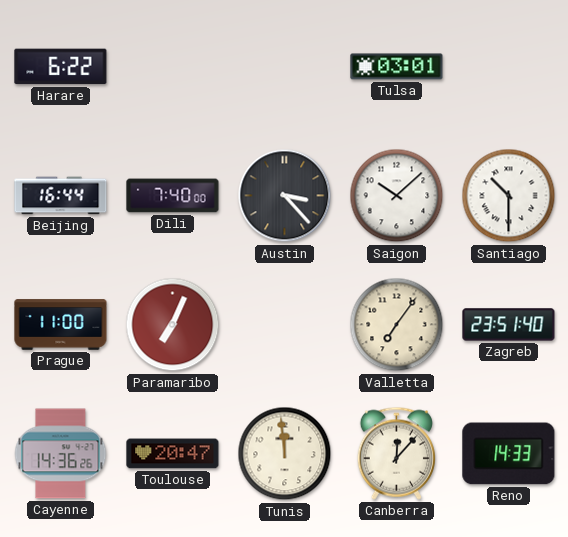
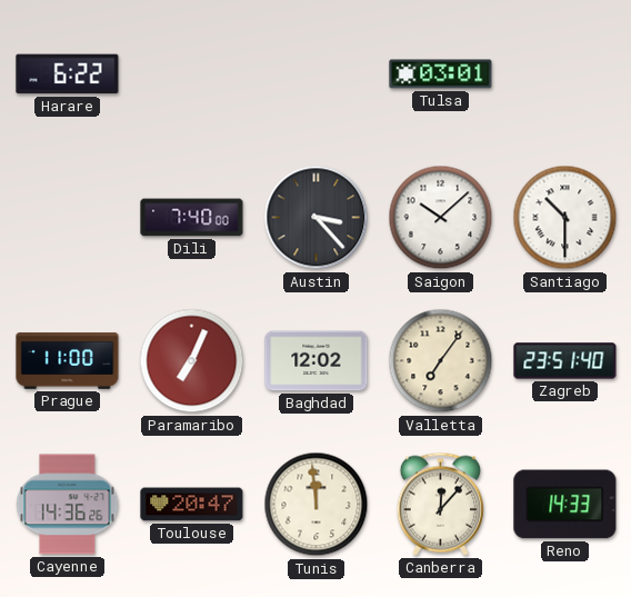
Beijing: 16:44 -> none (61, 196)
Baghdad: none -> 12:02 (317, 361)
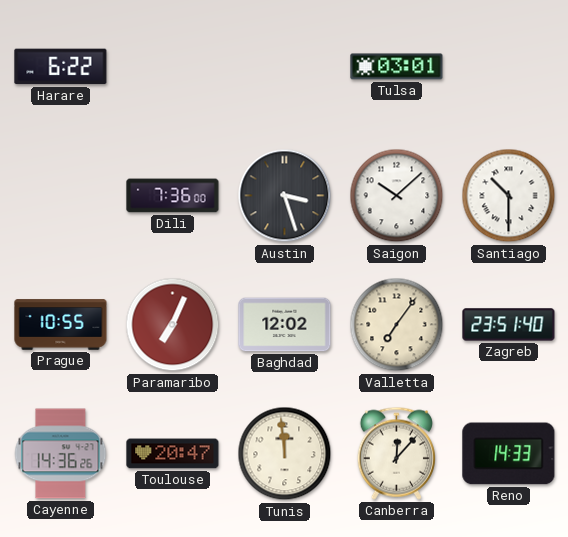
Dili: 7:40 -> 7:36 (173, 196)
Austin: 3:23 -> 3:27 (285, 196)
Prague: 11:00 -> 10:55 (61, 325)
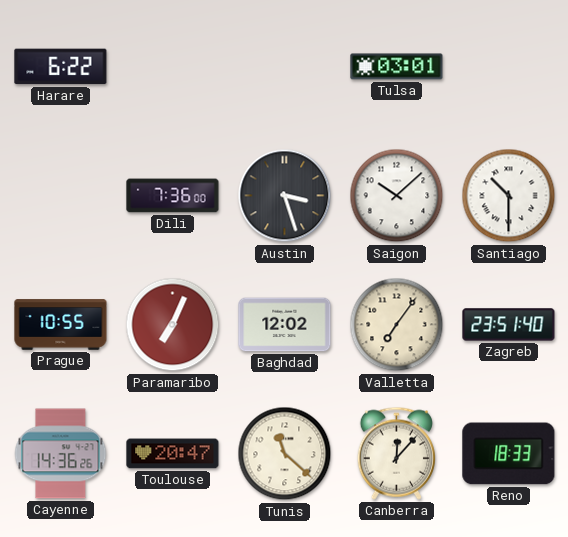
Tunis: 11:59 -> 11:22 (285, 454)
Reno: 14:33 -> 18:33 (509, 454)
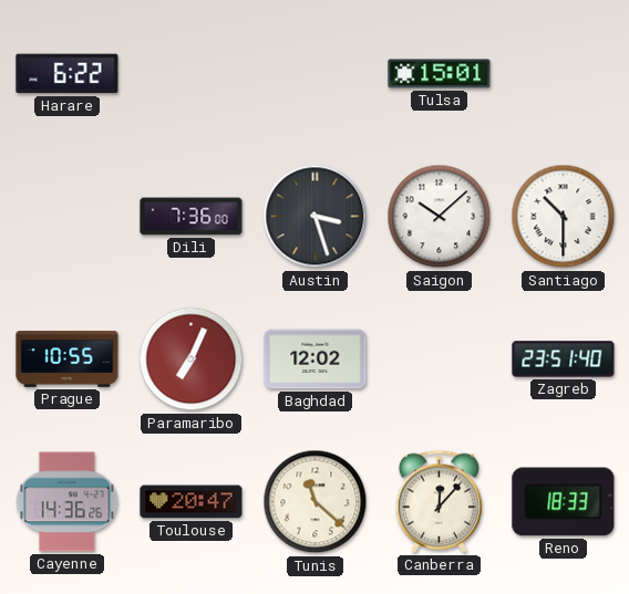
Tulsa: 03:01 -> 15:01 (440, 74)
Valletta: 7:06 -> none (397, 325)
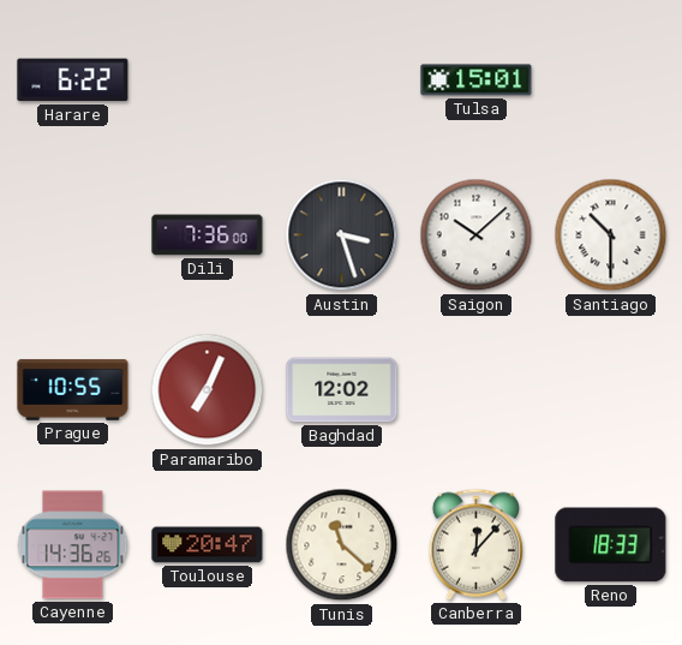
Zagreb: 23:51 -> none (564, 359)
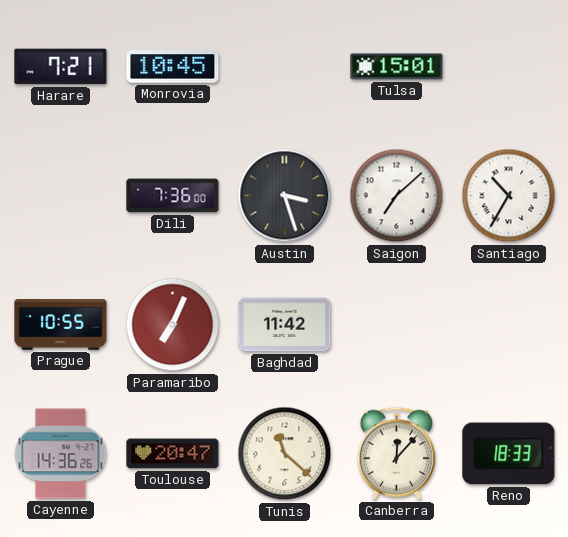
Harare: 6:22 -> 7:21 (61, 67)
Monrovia: none -> 10:45 (173, 67)
Saigon: 10:08 -> 7:08 (397, 196)
Santiago: 10:30 -> 10:35 (509, 196)
Baghdad: 12:02 -> 11:42 (285, 325)
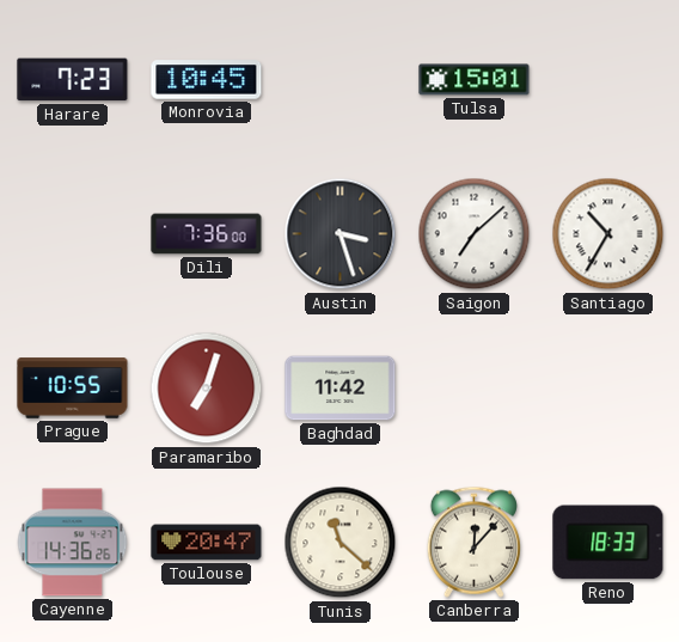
Harare: 7:21 -> 7:23 (73, 80)
Paramaribo: 7:04 -> 7:03 (207, 389)
